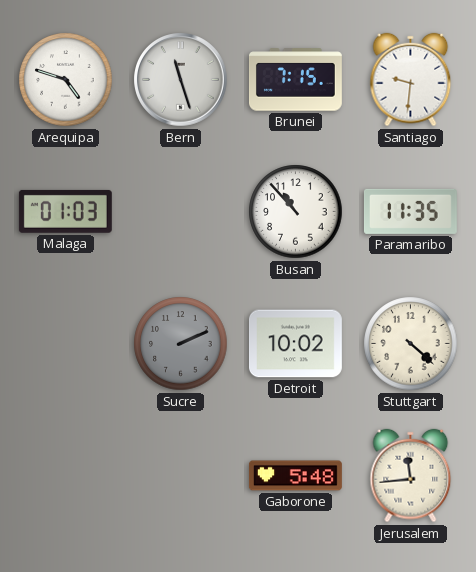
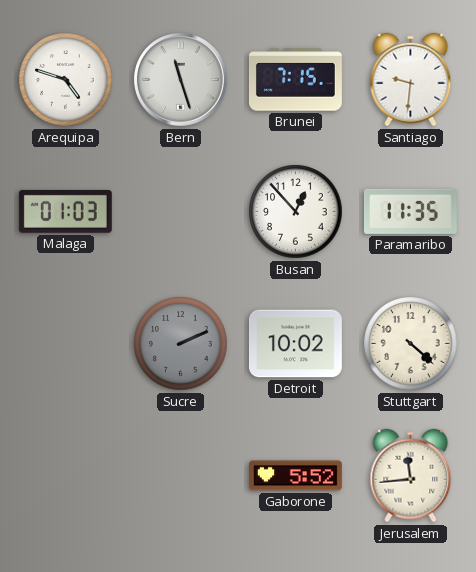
Busan: 10:53 -> 12:53 (296, 212)
Gaborone: 5:48 -> 5:52 (295, 476)
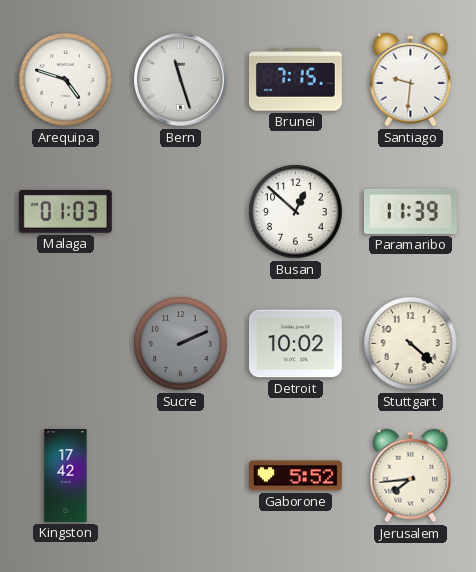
Busan: 12:53 -> 12:52 (296, 212)
Paramaribo: 11:35 -> 11:39 (410, 211)
Kingston: none -> 17:42 (66, 476)
Jerusalem: 11:44 -> 7:44 (411, 476)
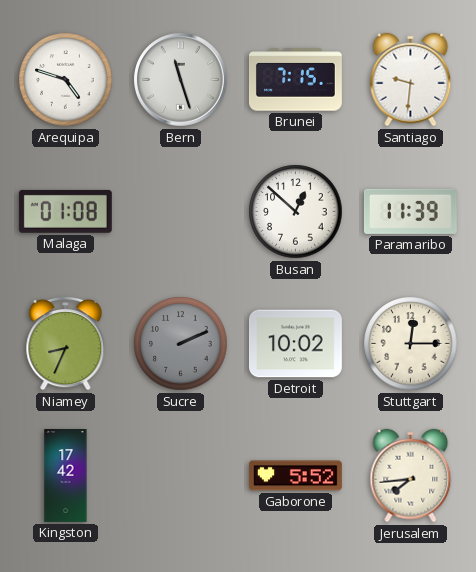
Malaga: 01:03 -> 01:08 (65, 211)
Niamey: none -> 8:34 (66, 343)
Stuttgart: 4:22 -> 12:15 (411, 344)
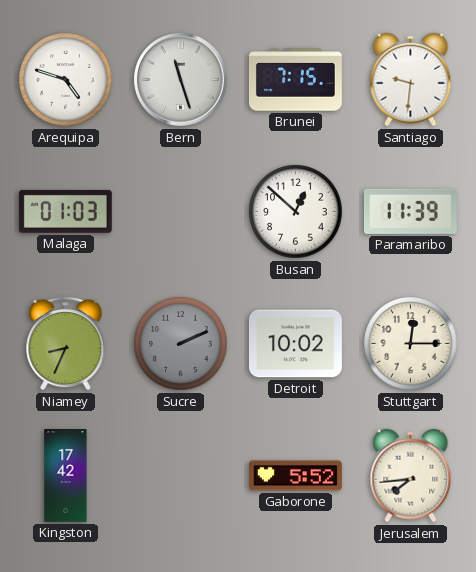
Malaga: 01:08 -> 01:03 (65, 211)
